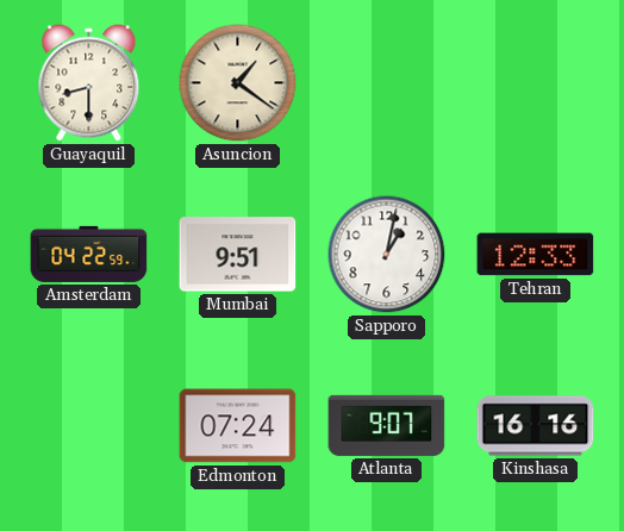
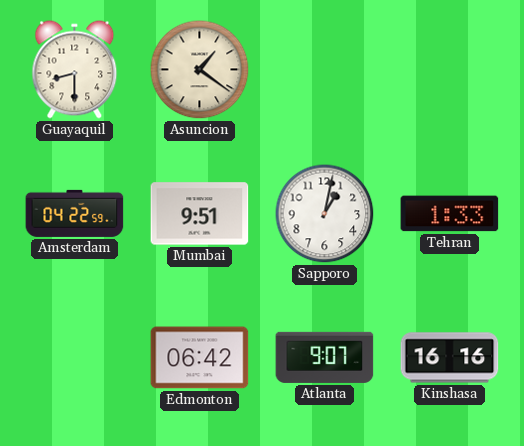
Tehran: 12:33 -> 1:33 (450, 214)
Edmonton: 07:24 -> 06:42 (200, 358)
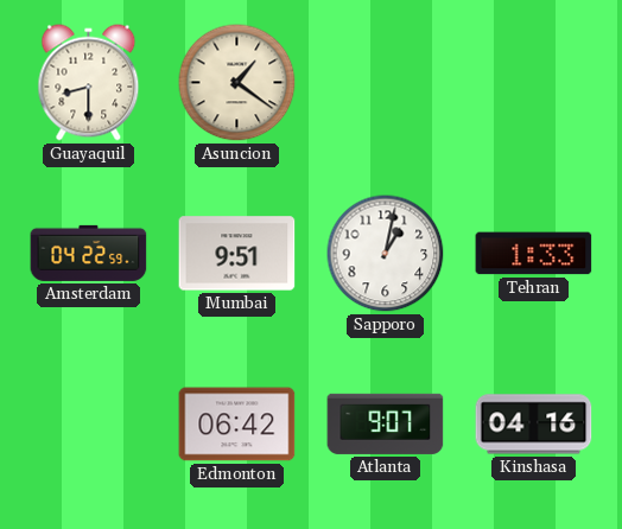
Kinshasa: 16:16 -> 04:16 (534, 425)
